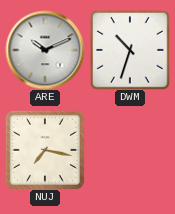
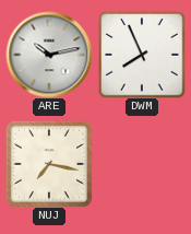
ARE: 10:11 -> 10:13 (49, 55)
DWM: 10:33 -> 7:56 (142, 55)
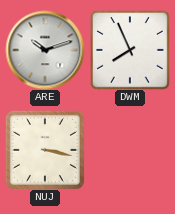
ARE: 10:13 -> 10:12 (45, 50)
NUJ: 7:17 -> 3:17 (45, 150)
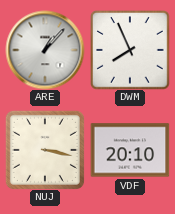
ARE: 10:12 -> 1:07 (45, 50)
VDF: none -> 20:10 (130, 150)
